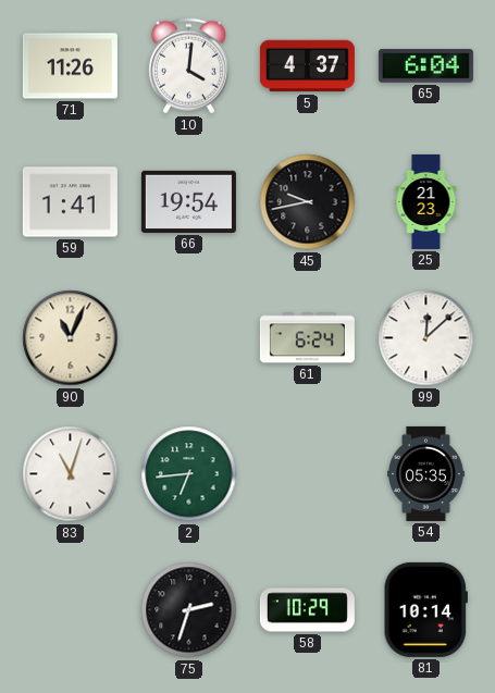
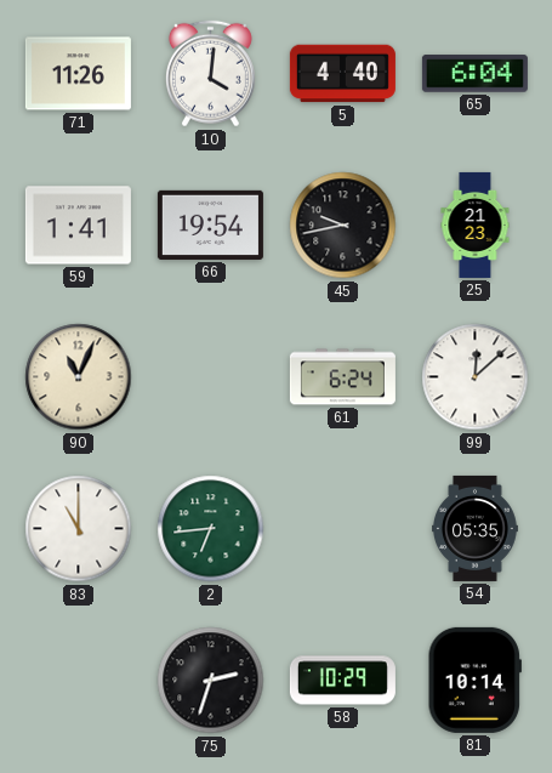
5: 4:37 -> 4:40 (342, 74)
83: 11:03 -> 11:00 (79, 529)
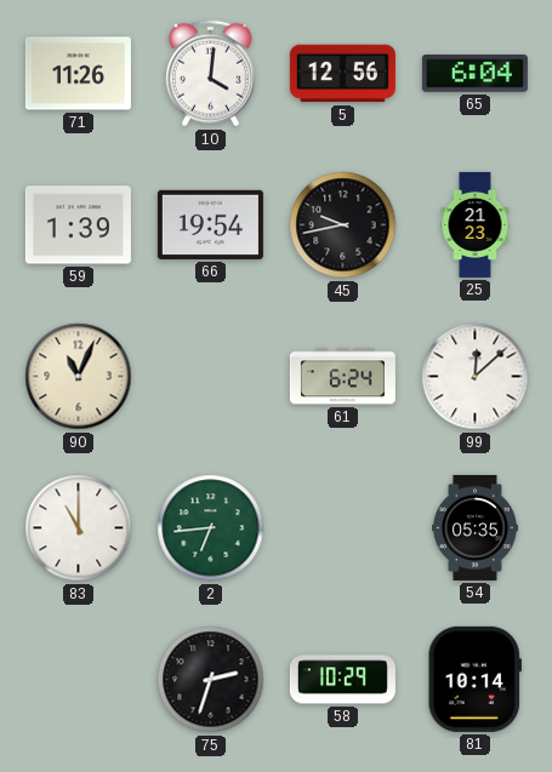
5: 4:40 -> 12:56 (342, 74)
59: 1:41 -> 1:39 (78, 225)
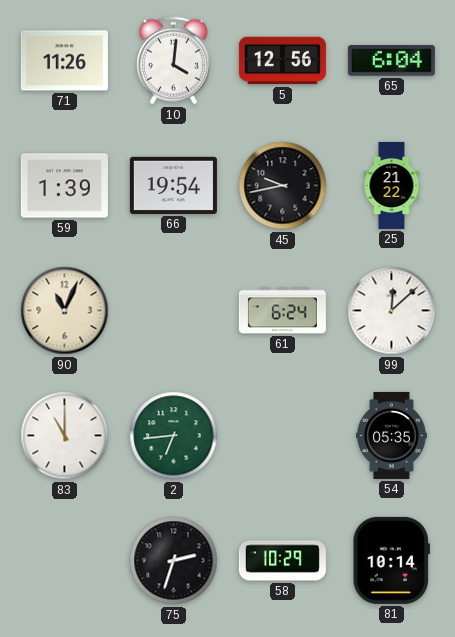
25: 21:23 -> 21:22 (392, 185)
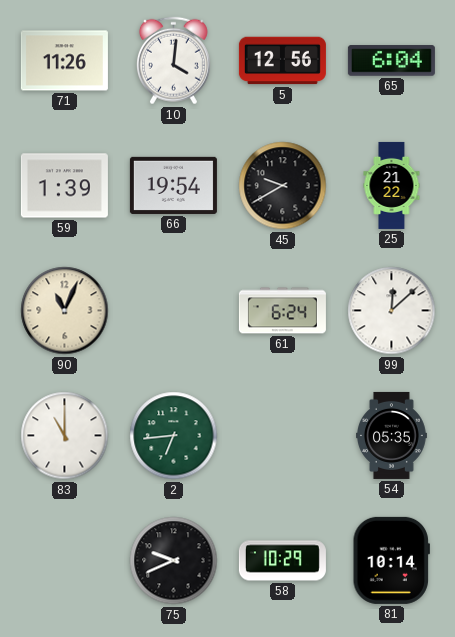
45: 9:43 -> 9:40 (283, 186)
75: 2:33 -> 9:41 (174, 561)
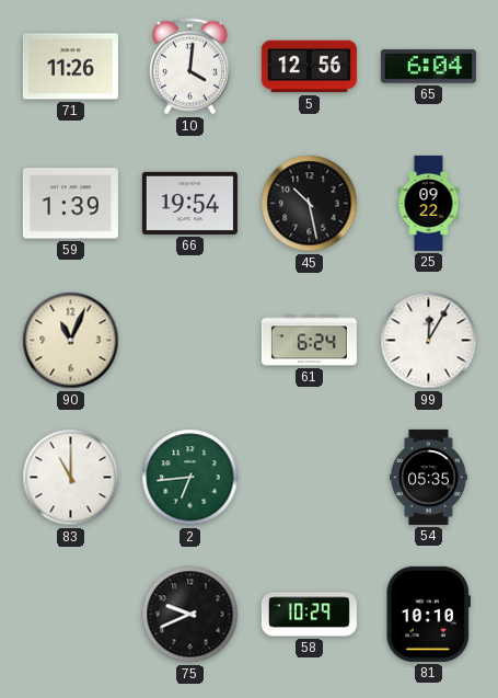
45: 9:40 -> 10:28 (310, 204)
25: 21:22 -> 09:22 (429, 203)
99: 12:08 -> 12:05 (429, 341)
81: 10:14 -> 10:10 (428, 614)
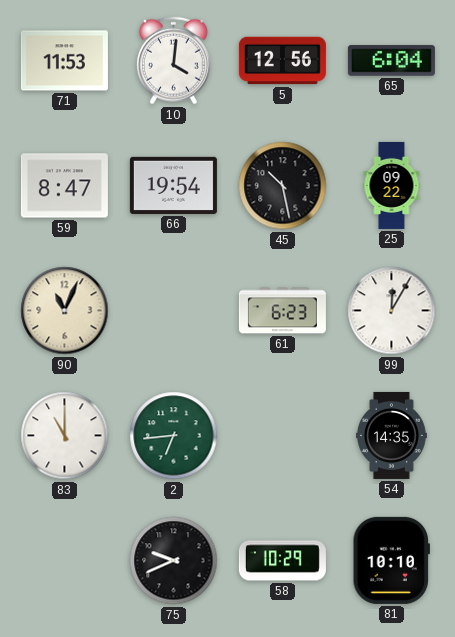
71: 11:26 -> 11:53 (64, 61)
59: 1:39 -> 8:47 (64, 186)
61: 6:24 -> 6:23 (282, 311)
54: 05:35 -> 14:35 (392, 435)
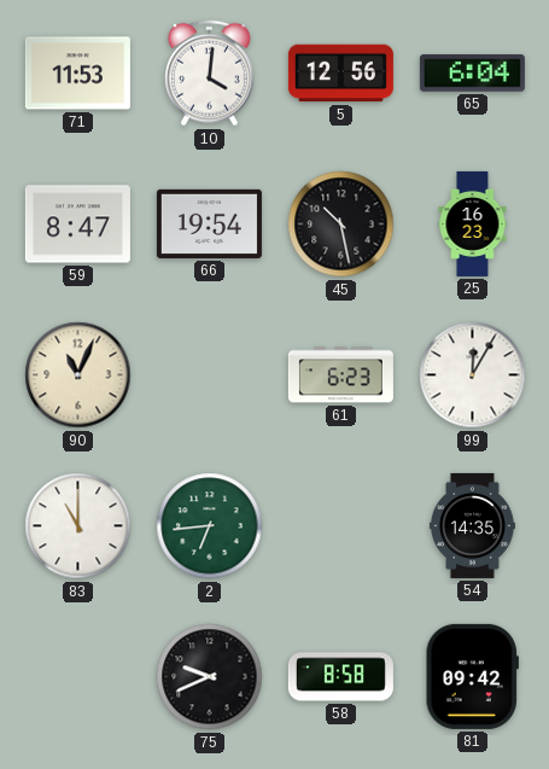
25: 09:22 -> 16:23 (473, 223)
58: 10:29 -> 8:58 (340, 677)
81: 10:10 -> 09:42 (472, 676)
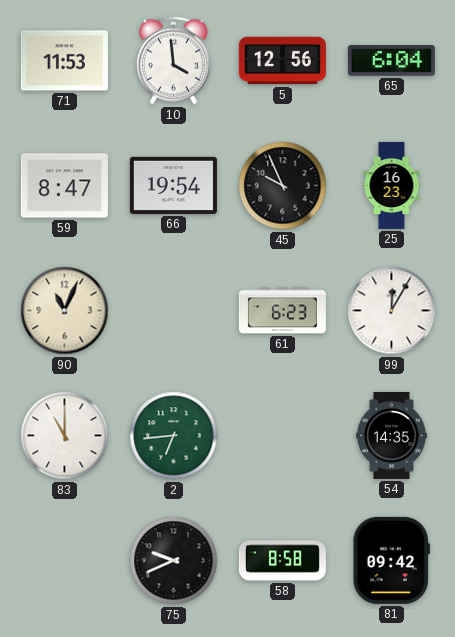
10: 4:01 -> 3:59 (173, 61)
45: 10:28 -> 9:56 (283, 186)
